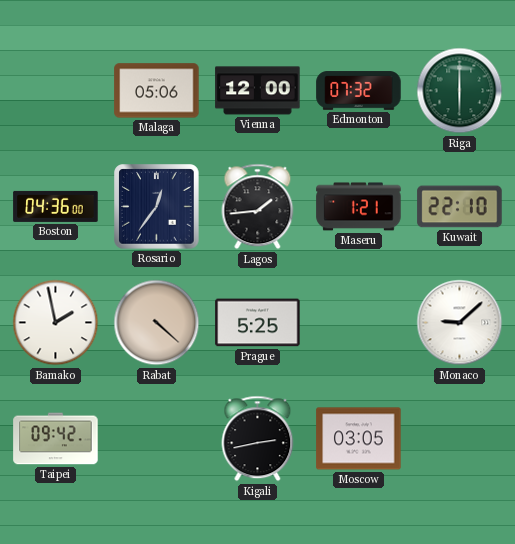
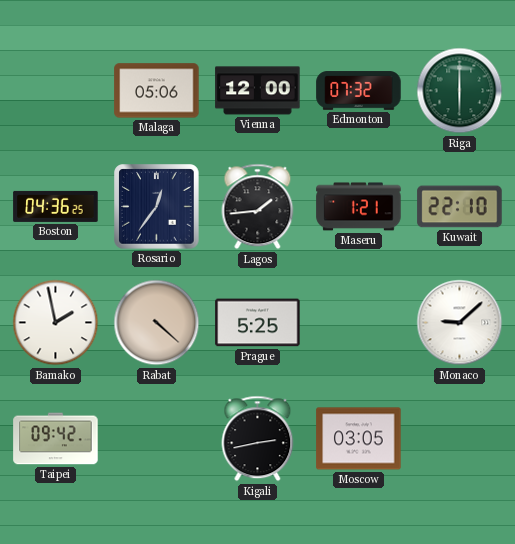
Boston: 04:36:00 -> 04:36:25 (56, 206)
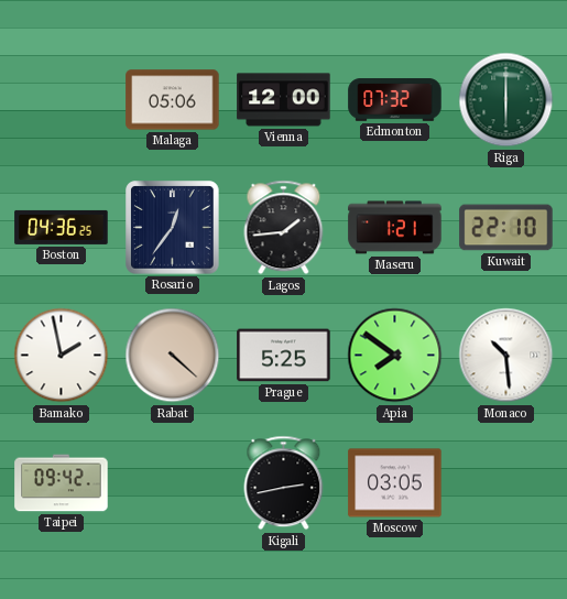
Apia: none -> 7:51 (395, 356)
Monaco: 9:08 -> 10:29 (506, 356)
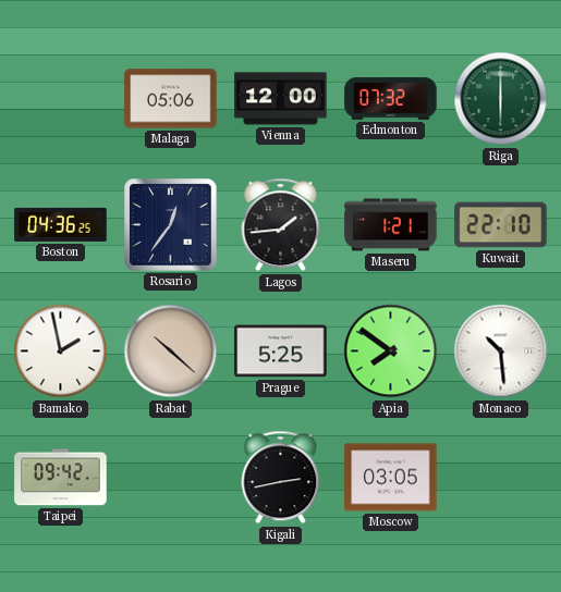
Rabat: 4:22 -> 10:22 (171, 351)
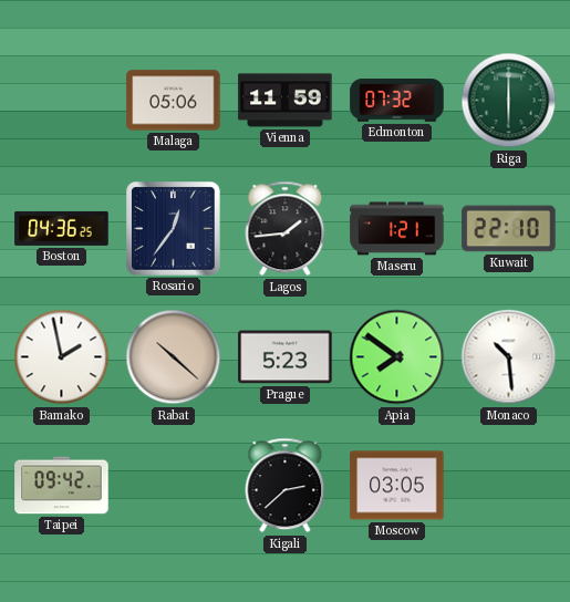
Vienna: 12:00 -> 11:59 (286, 101)
Prague: 5:25 -> 5:23 (286, 357)
Kigali: 2:43 -> 2:38 (286, 486)
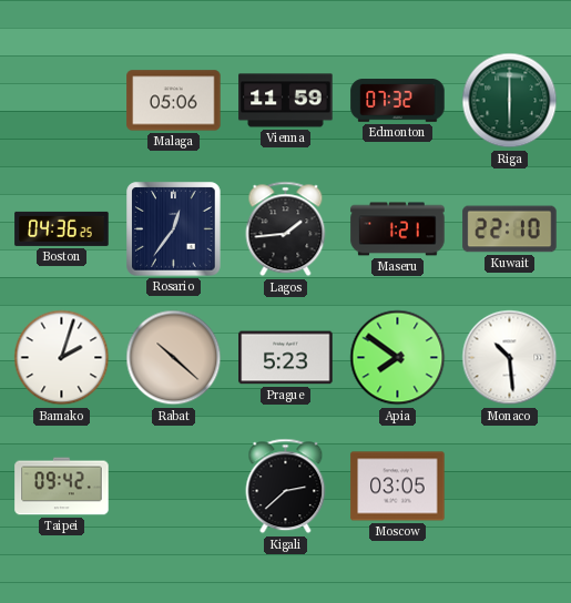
Bamako: 1:58 -> 2:03 (62, 358)
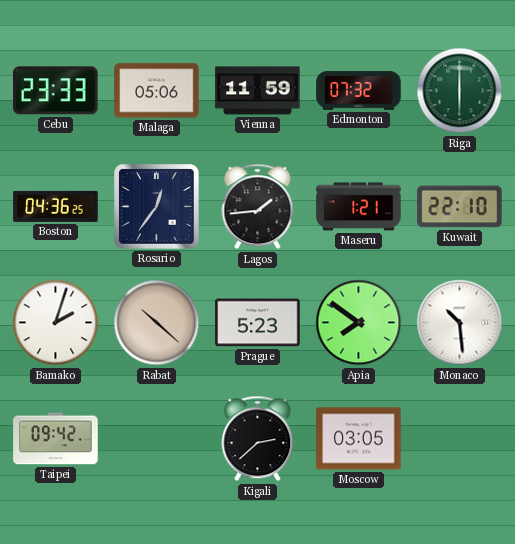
Cebu: none -> 23:33 (56, 91)
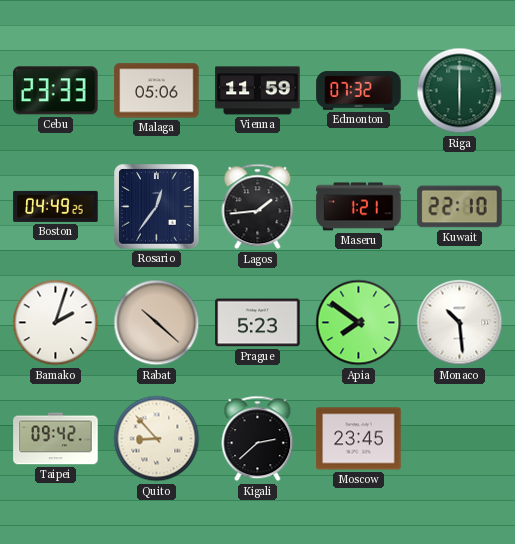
Boston: 04:36 -> 04:49 (56, 206)
Quito: none -> 8:53 (157, 439)
Moscow: 03:05 -> 23:45 (359, 439)
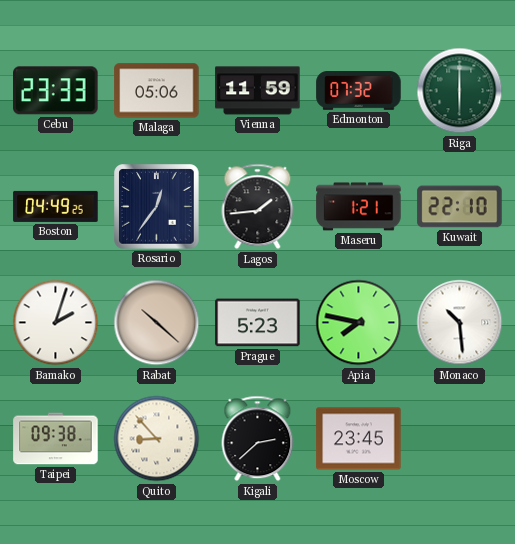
Apia: 7:51 -> 7:47 (359, 323)
Taipei: 09:42 -> 09:38 (56, 439)
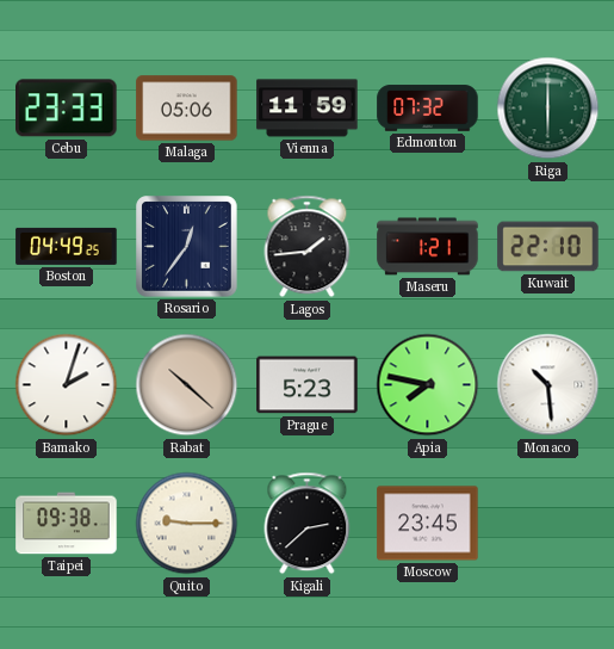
Quito: 8:53 -> 9:15 (187, 524)
